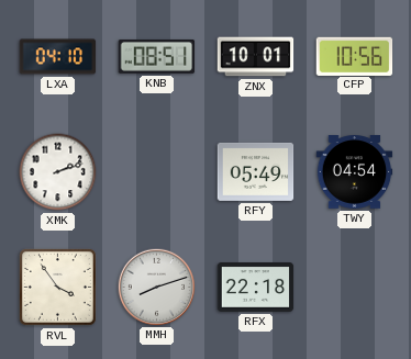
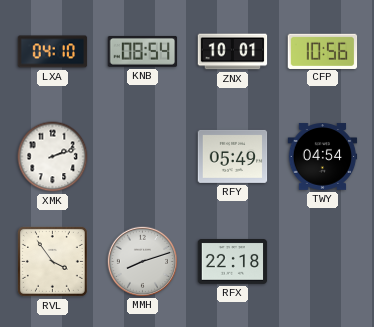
KNB: 08:51 -> 08:54 (143, 51)
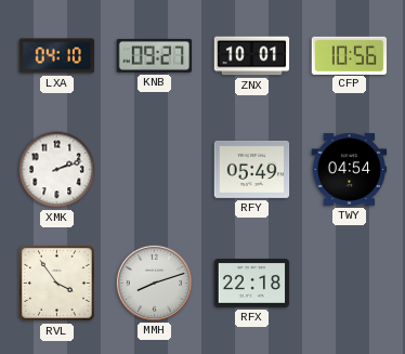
KNB: 08:54 -> 09:27 (155, 55)
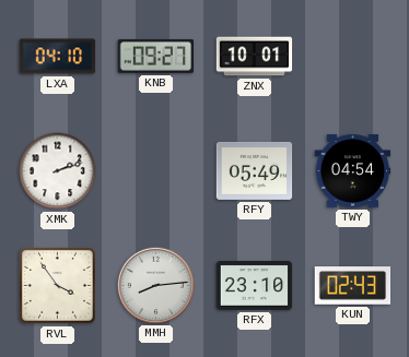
CFP: 10:56 -> none (350, 55)
MMH: 8:12 -> 8:14 (155, 285)
RFX: 22:18 -> 23:10 (255, 286)
KUN: none -> 02:43 (353, 286)
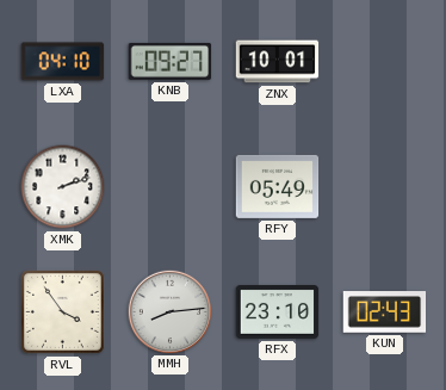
TWY: 04:54 -> none (353, 171)
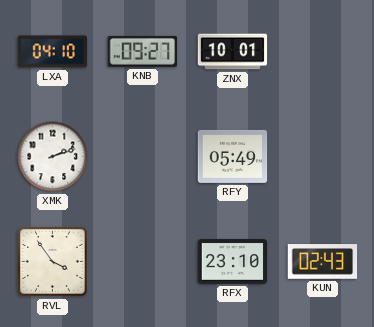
MMH: 8:14 -> none (169, 311)
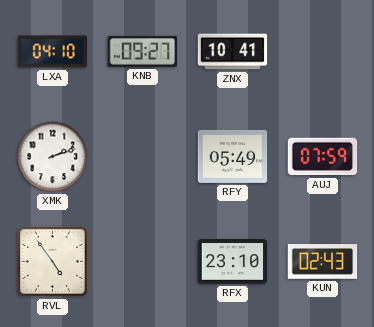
ZNX: 10:01 -> 10:41 (233, 52)
AUJ: none -> 07:59 (323, 157)
RVL: 3:54 -> 4:54 (52, 261)
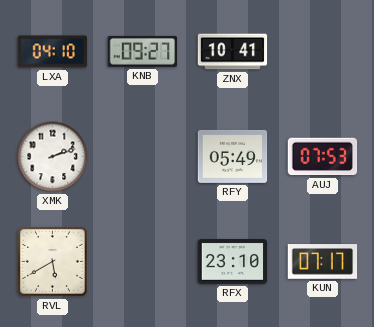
AUJ: 07:59 -> 07:53 (323, 157)
RVL: 4:54 -> 5:40 (52, 261)
KUN: 02:43 -> 07:17 (323, 262)
